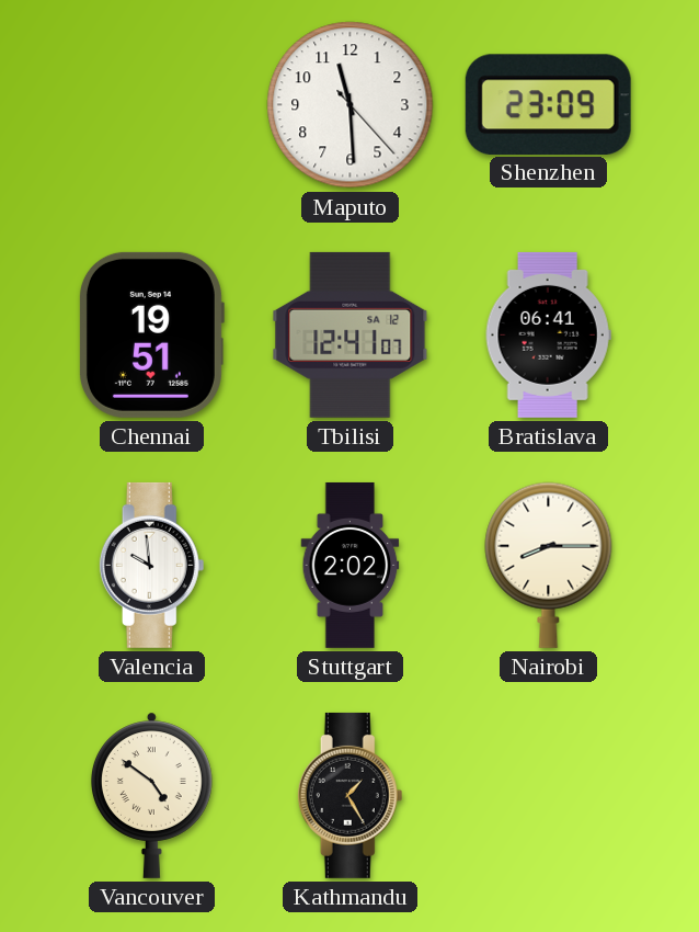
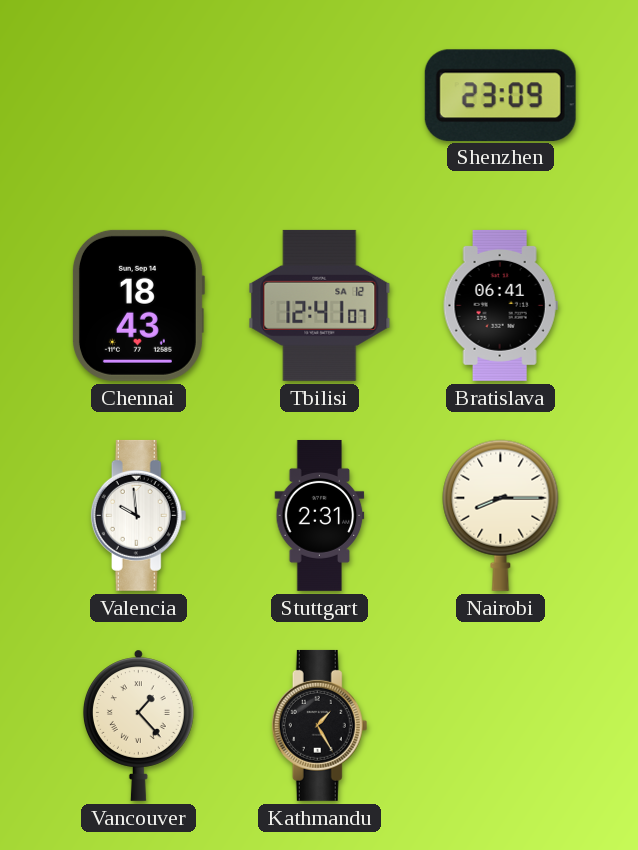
Maputo: 11:29 -> none (351, 105)
Chennai: 19:51 -> 18:43 (138, 305)
Stuttgart: 2:02 -> 2:31 (320, 515)
Vancouver: 4:51 -> 1:23 (138, 725)
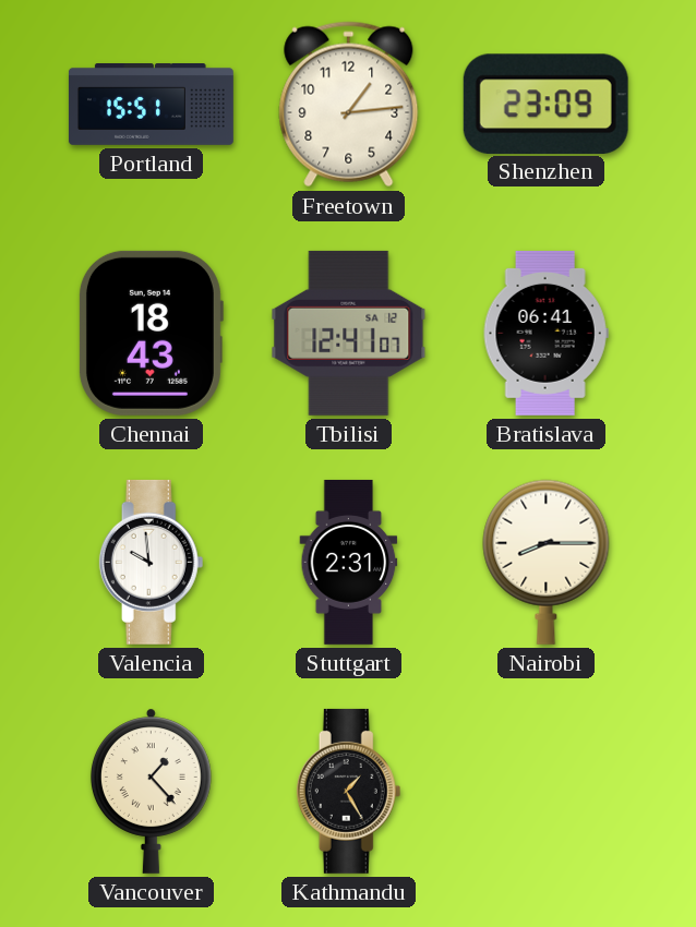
Portland: none -> 15:51 (151, 105)
Freetown: none -> 1:14 (349, 105)
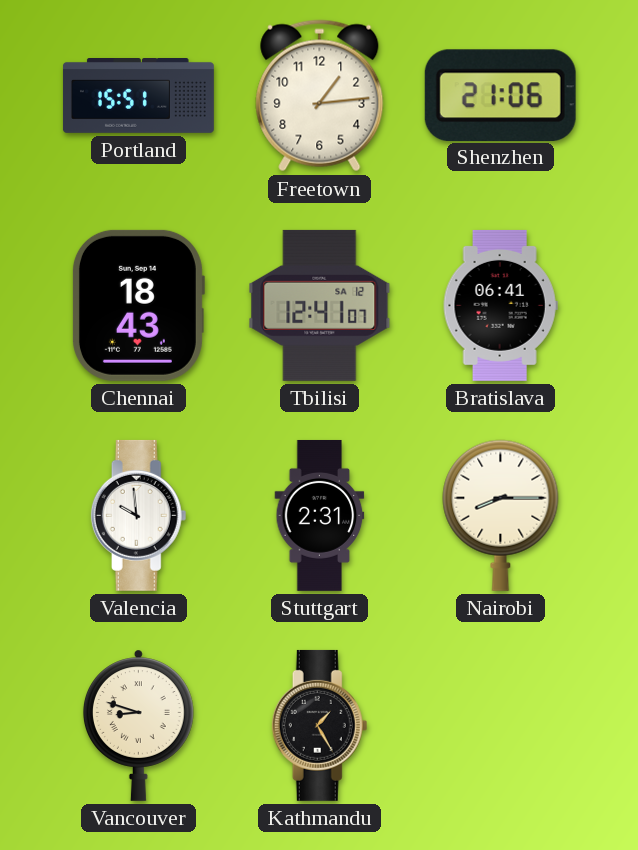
Shenzhen: 23:09 -> 21:06 (500, 95)
Vancouver: 1:23 -> 8:48 (138, 725)
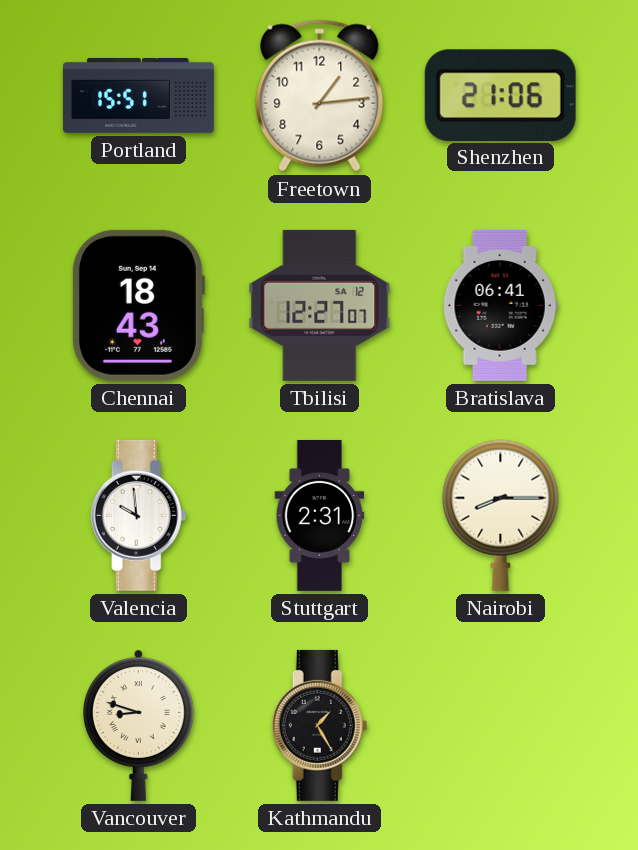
Tbilisi: 12:41 -> 12:27 (320, 305)
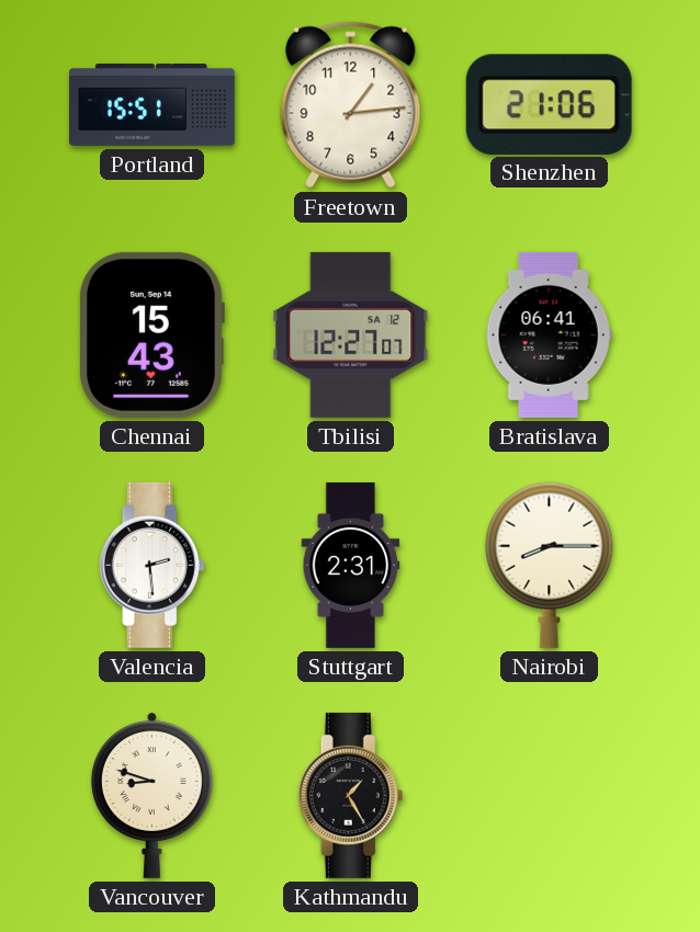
Chennai: 18:43 -> 15:43 (151, 334)
Valencia: 9:59 -> 2:29 (153, 565)
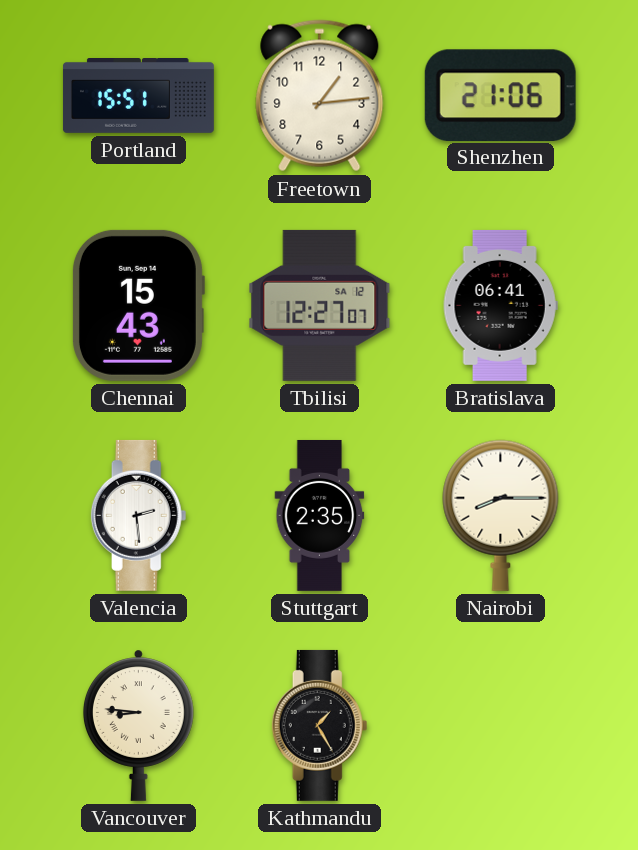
Stuttgart: 2:31 -> 2:35 (320, 515)
Vancouver: 8:48 -> 8:46 (138, 725)
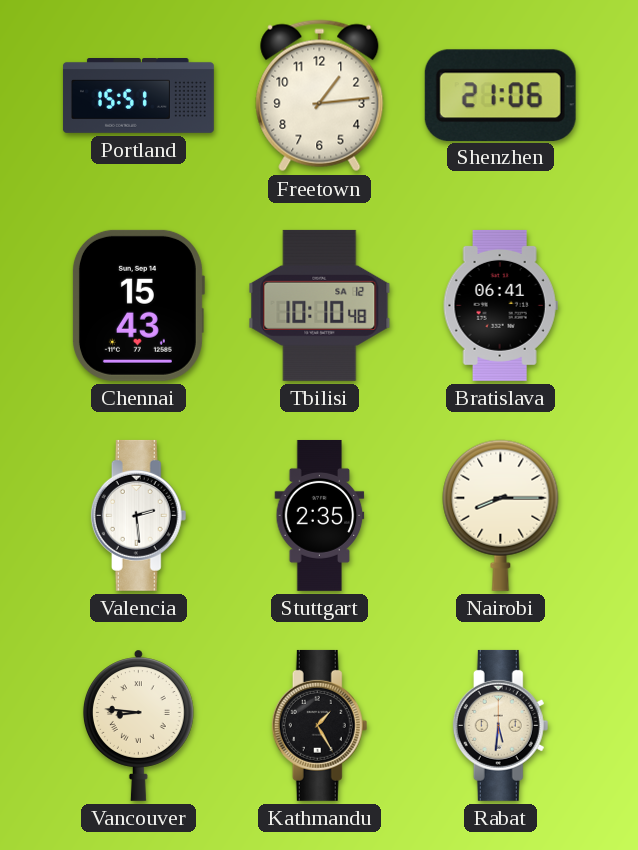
Tbilisi: 12:27 -> 10:10 (320, 305)
Rabat: none -> 5:31 (501, 725)
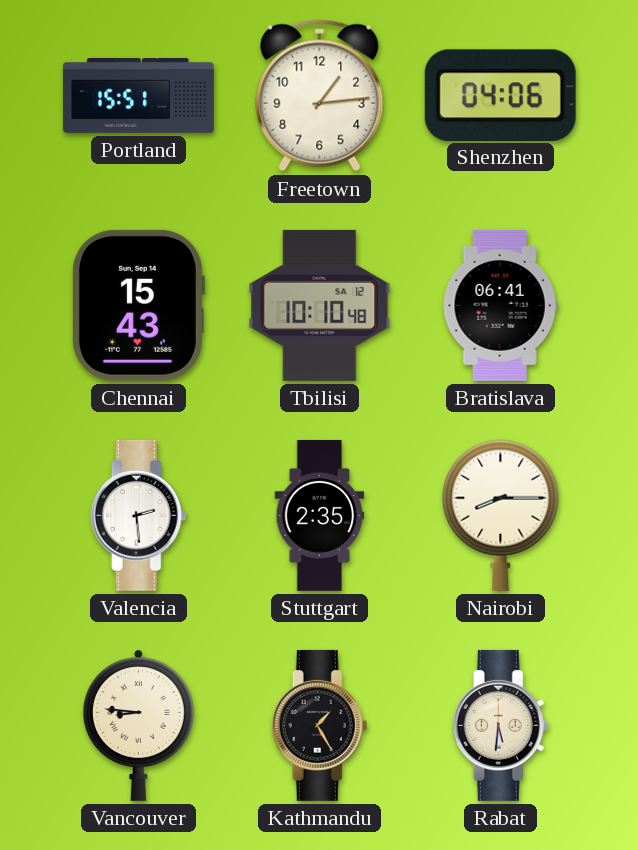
Shenzhen: 21:06 -> 04:06 (500, 95)
